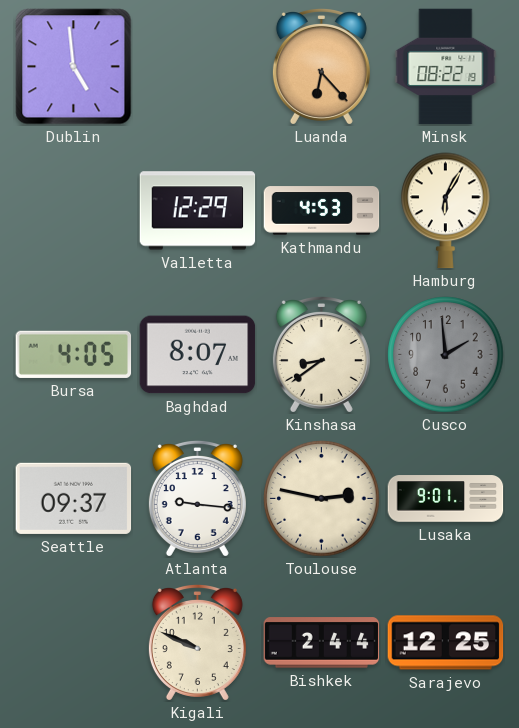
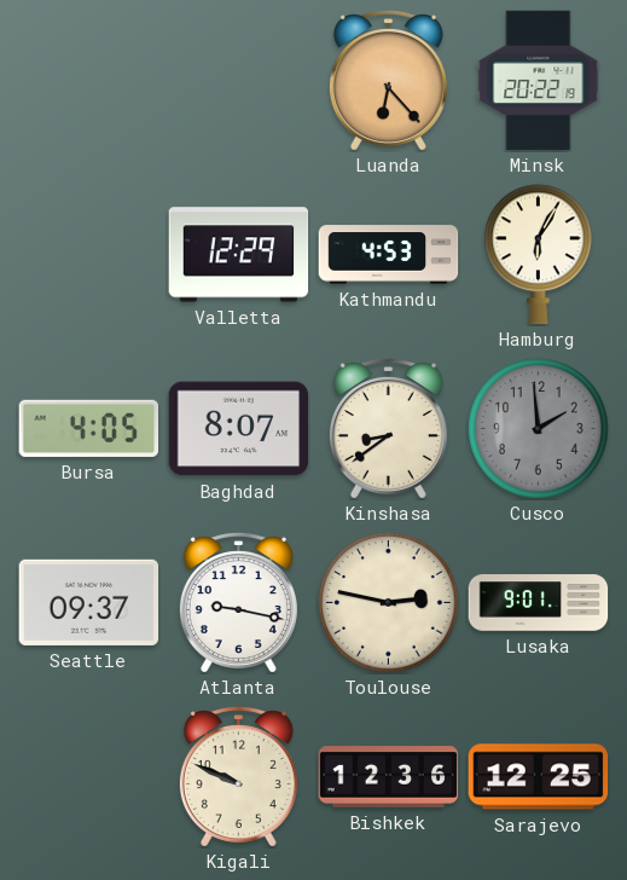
Dublin: 4:59 -> none (74, 67)
Minsk: 08:22 -> 20:22 (539, 81)
Atlanta: 9:16 -> 9:17 (238, 603)
Bishkek: 2:44 -> 12:36 (389, 777)
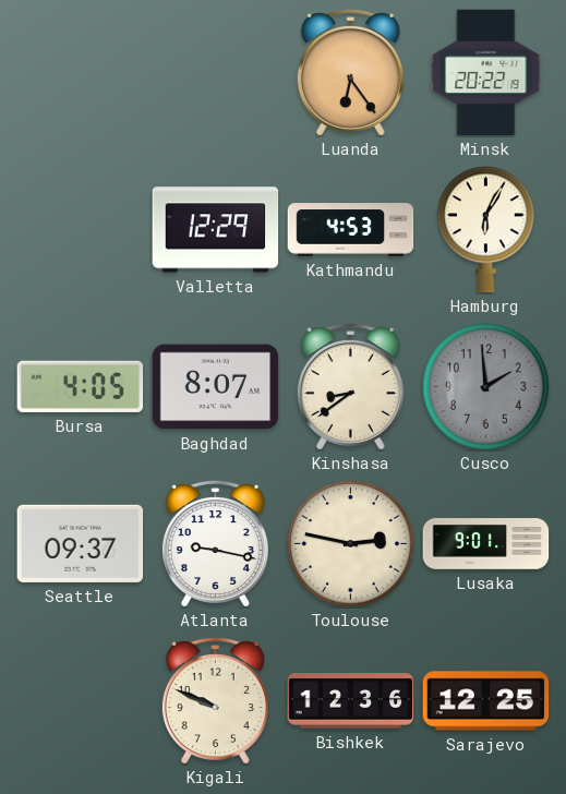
Luanda: 6:23 -> 6:24 (350, 73)
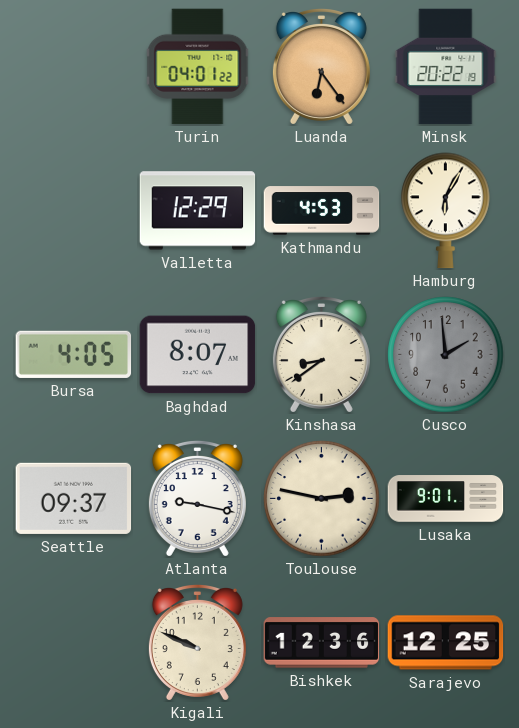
Turin: none -> 04:01 (198, 67)
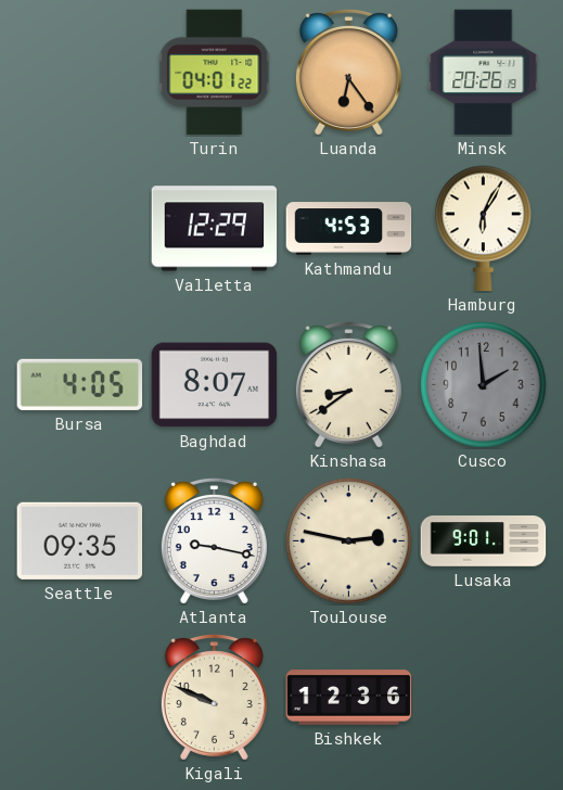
Minsk: 20:22 -> 20:26 (484, 73)
Seattle: 09:37 -> 09:35 (80, 540)
Sarajevo: 12:25 -> none (446, 643)
